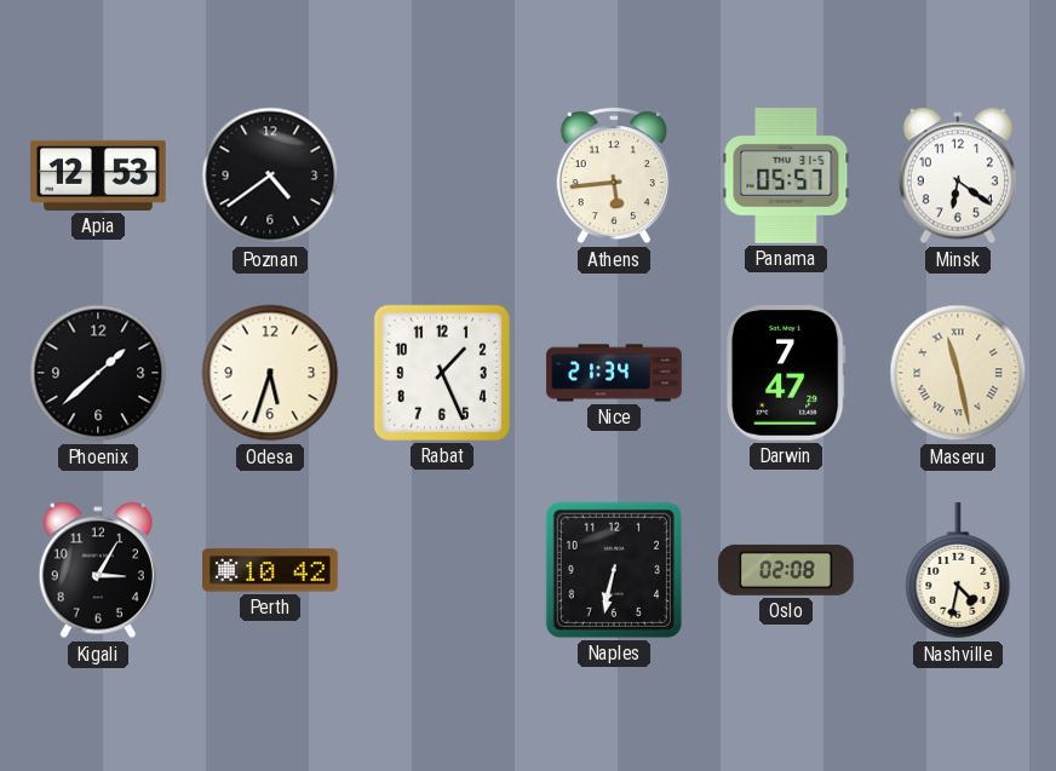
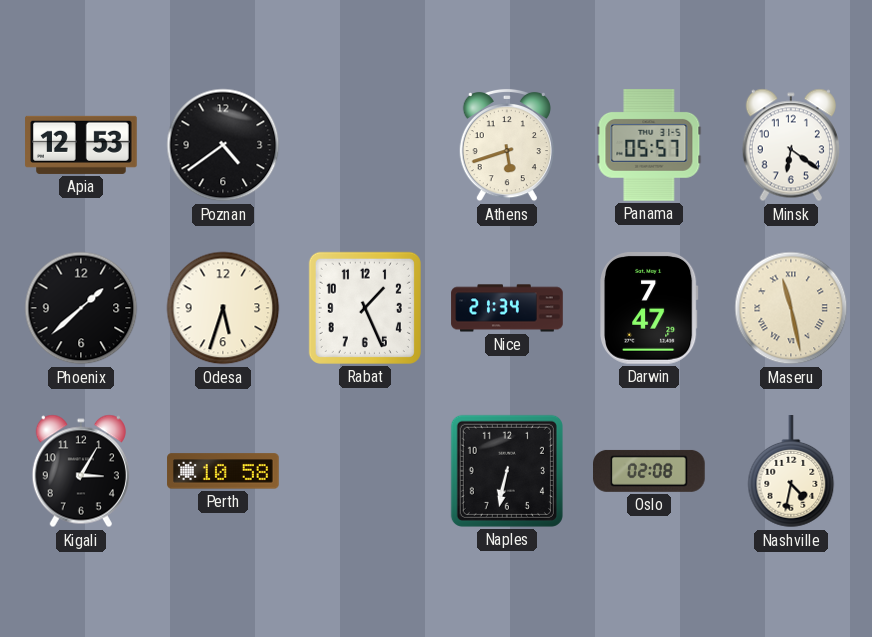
Athens: 5:44 -> 5:42 (507, 145)
Perth: 10:42 -> 10:58 (223, 471)
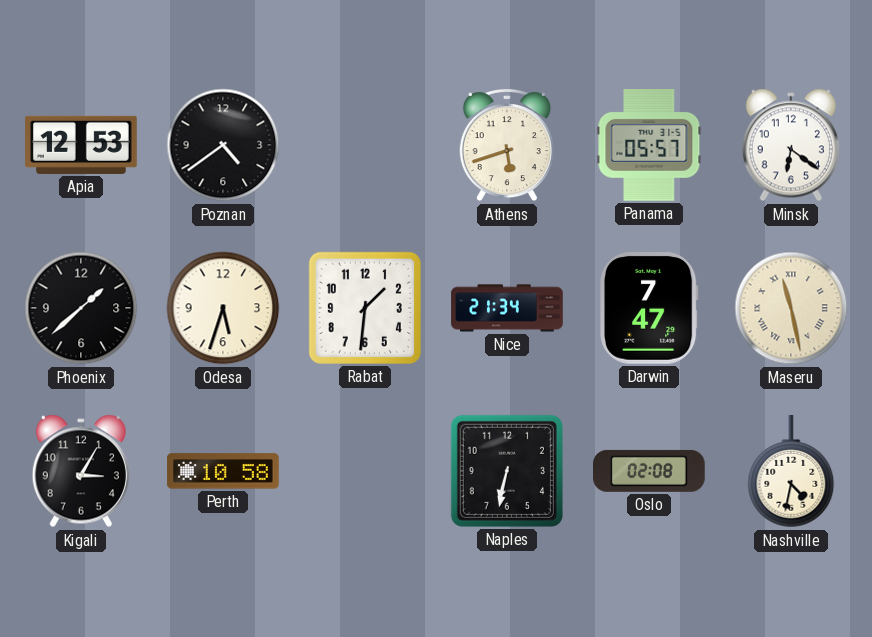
Rabat: 1:26 -> 1:31 (365, 308)
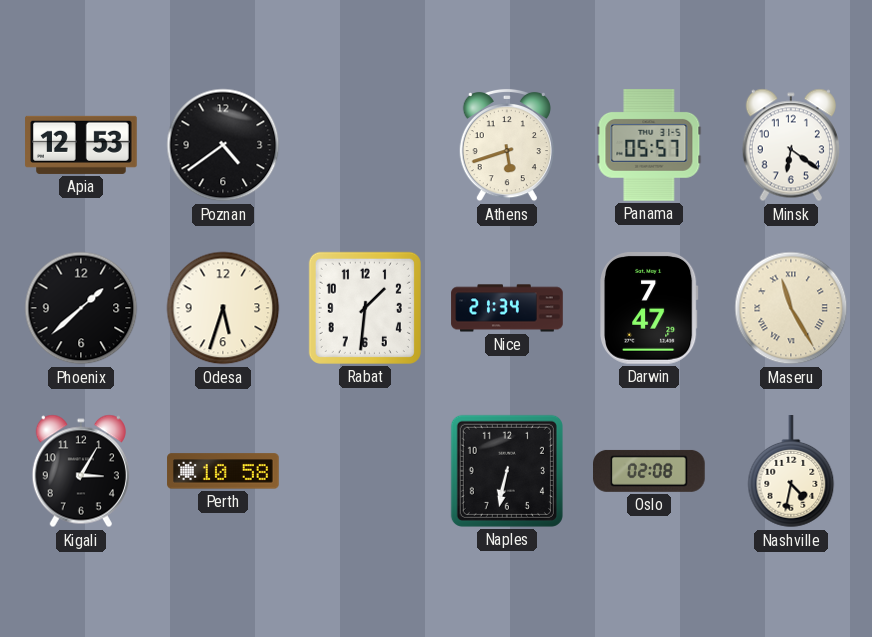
Maseru: 11:28 -> 11:25 (791, 308)
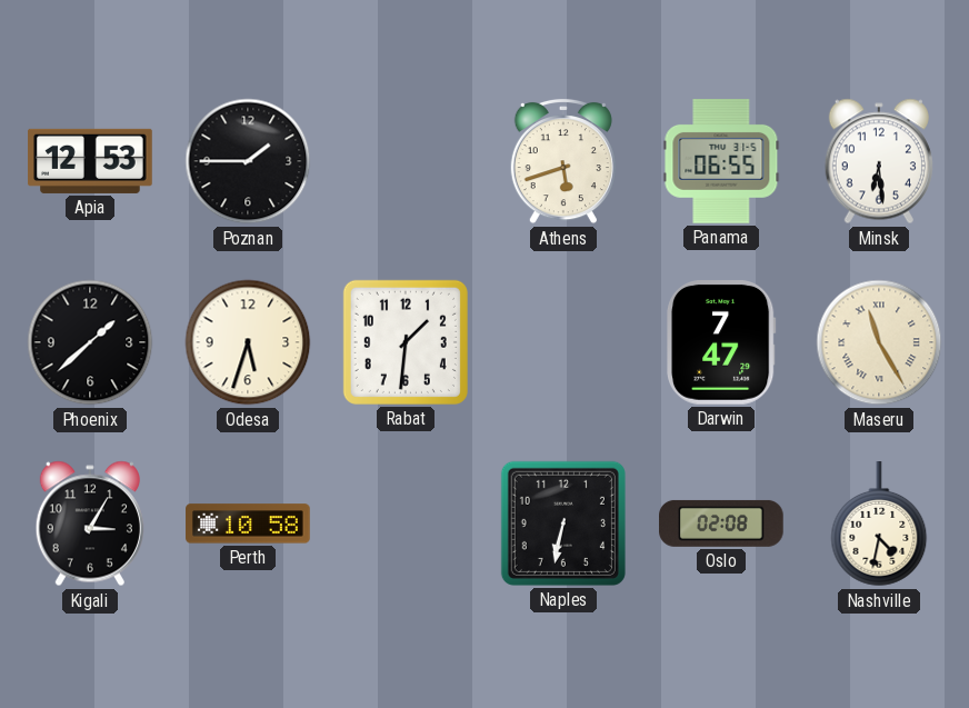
Poznan: 4:39 -> 1:45 (248, 161)
Panama: 05:57 -> 06:55 (721, 162)
Minsk: 6:21 -> 6:29 (879, 161)
Nice: 21:34 -> none (507, 308)
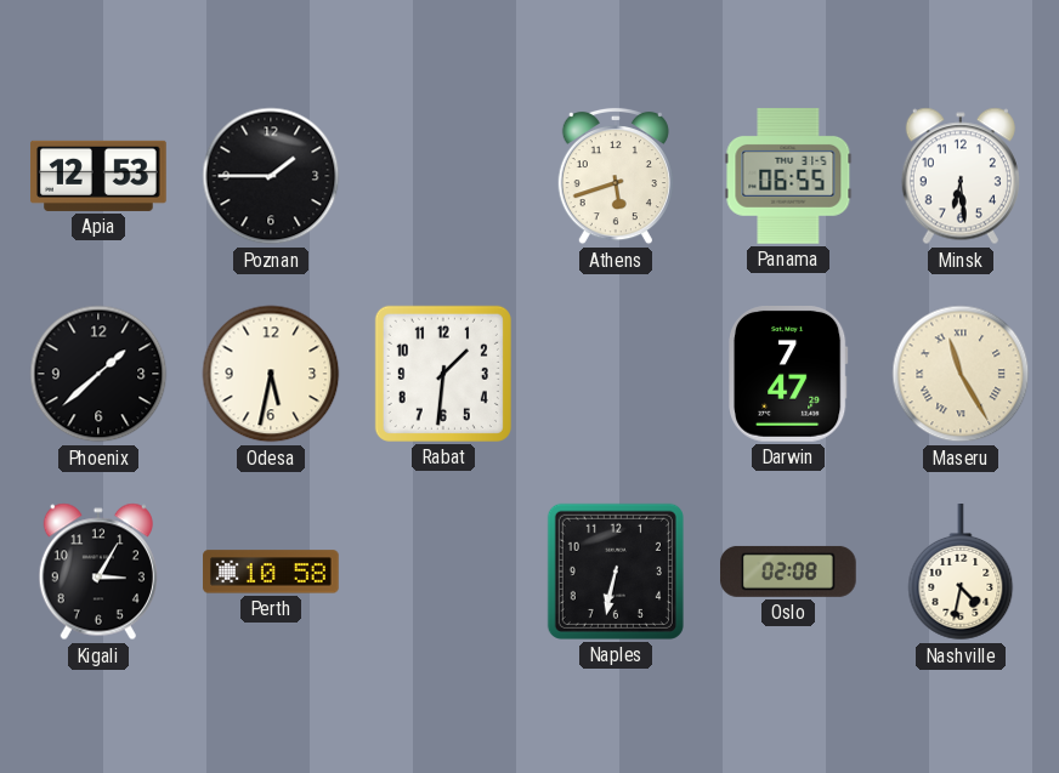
Odesa: 5:33 -> 5:32 (271, 374)
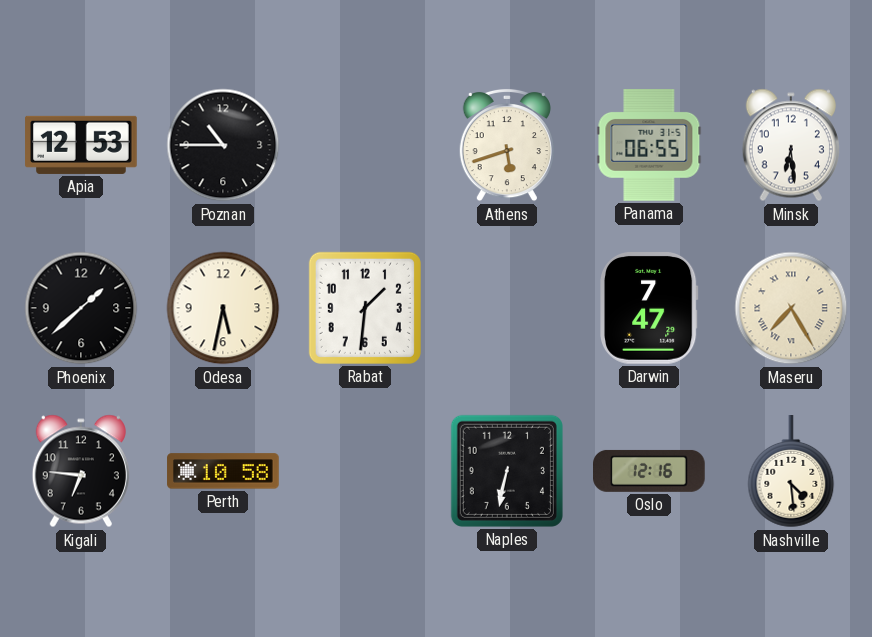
Poznan: 1:45 -> 10:45 (223, 145)
Maseru: 11:25 -> 7:25 (791, 308)
Kigali: 3:05 -> 6:46 (81, 471)
Oslo: 02:08 -> 12:16 (650, 471)
Nashville: 4:32 -> 4:29 (791, 472)
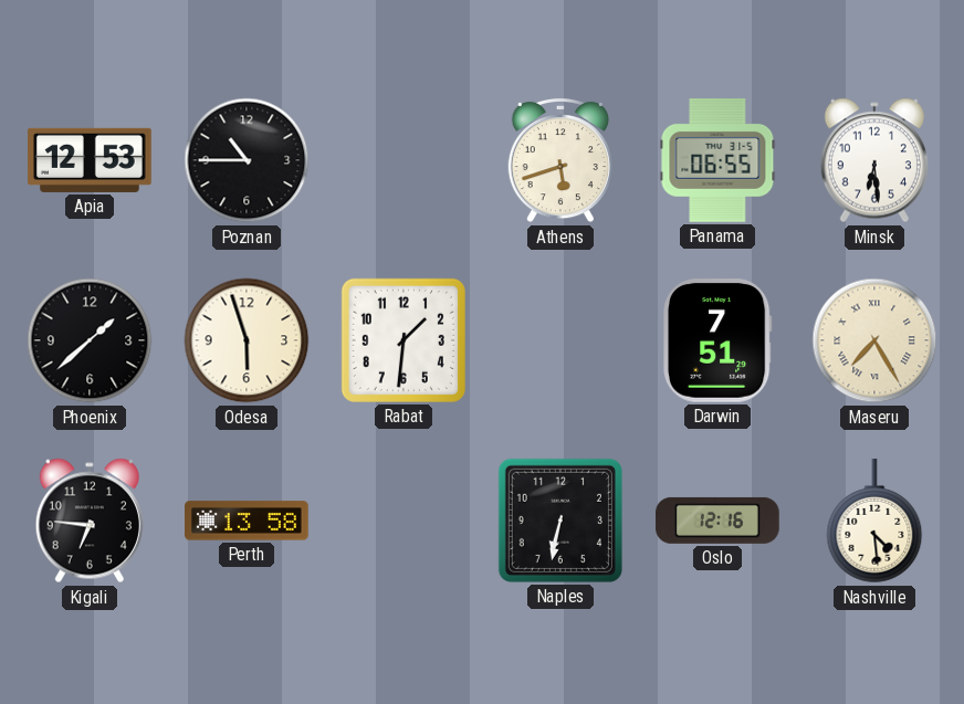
Odesa: 5:32 -> 5:57 (247, 340)
Darwin: 7:47 -> 7:51 (719, 342)
Perth: 10:58 -> 13:58 (247, 521)
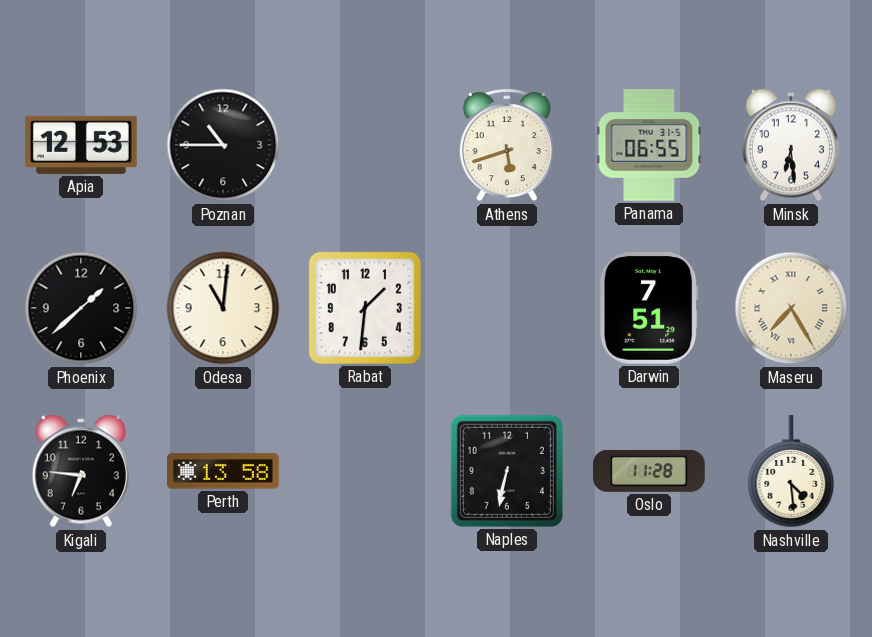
Odesa: 5:57 -> 11:01 (223, 308)
Oslo: 12:16 -> 11:28 (650, 471)
